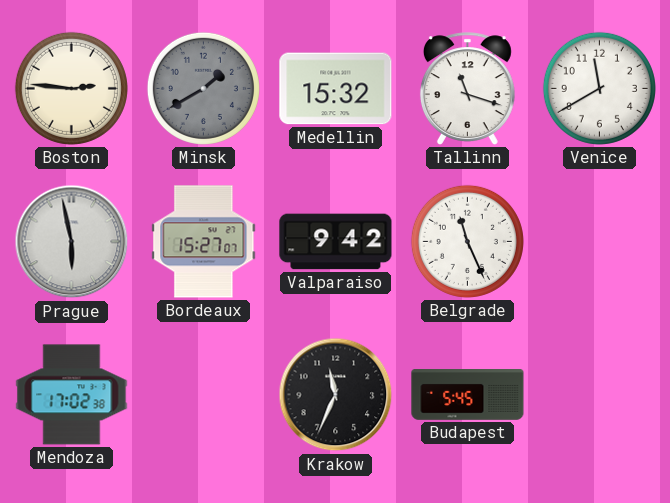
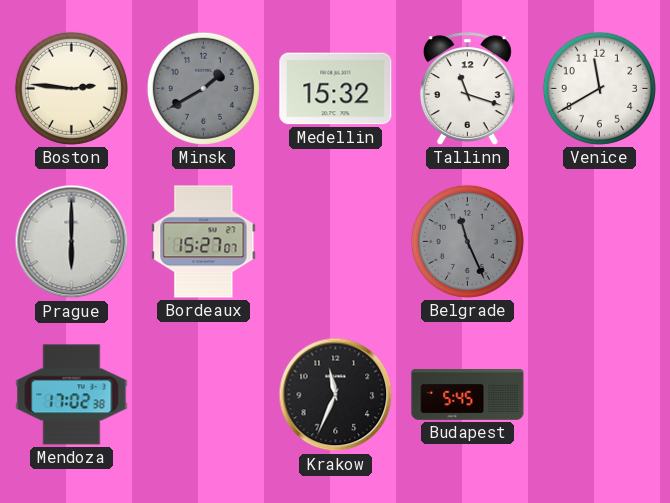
Prague: 5:58 -> 6:00 (72, 242)
Valparaiso: 9:42 -> none (336, 242)
Belgrade dial: white -> grey (467, 241)
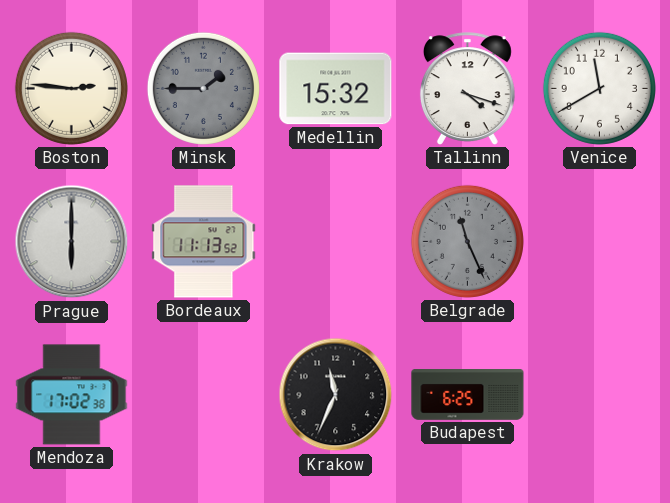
Minsk: 1:40 -> 1:45 (203, 88)
Tallinn: 11:18 -> 4:18 (467, 89)
Bordeaux: 15:27 -> 11:13 (204, 242)
Budapest: 5:45 -> 6:25 (468, 395)
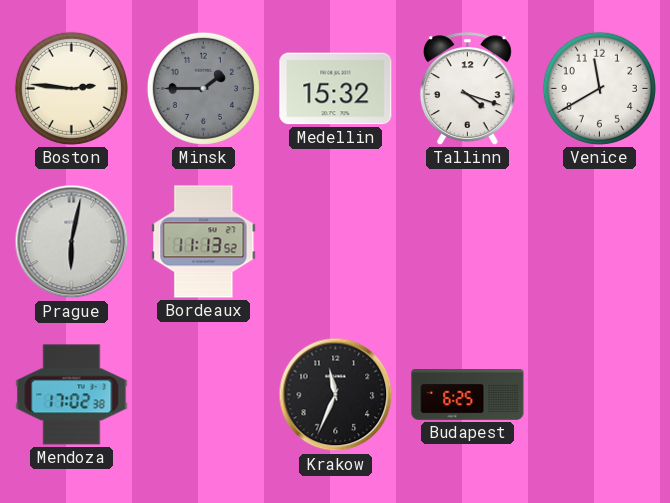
Prague: 6:00 -> 6:02 (72, 242)
Belgrade: 11:26 -> none (467, 241)
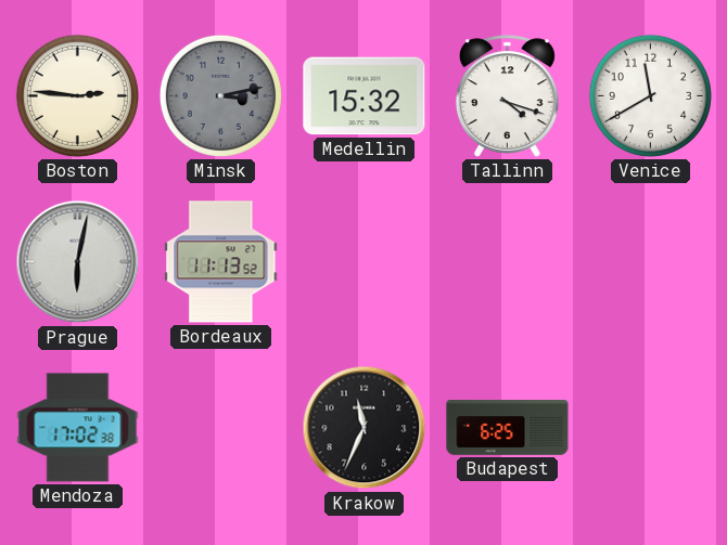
Minsk: 1:45 -> 3:13 (220, 95)
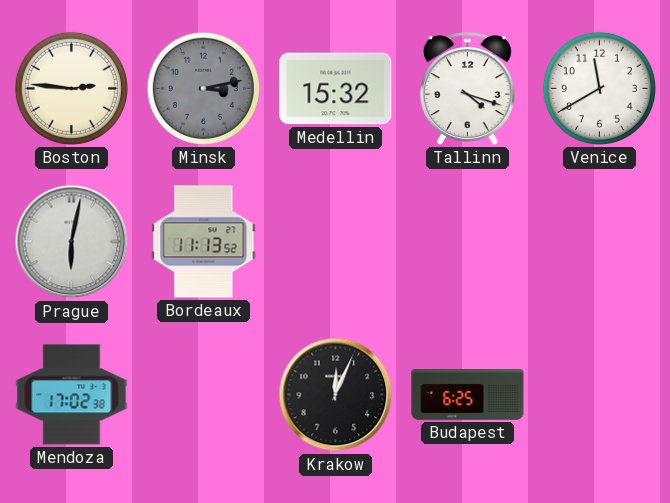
Krakow: 11:34 -> 12:04 (336, 395)
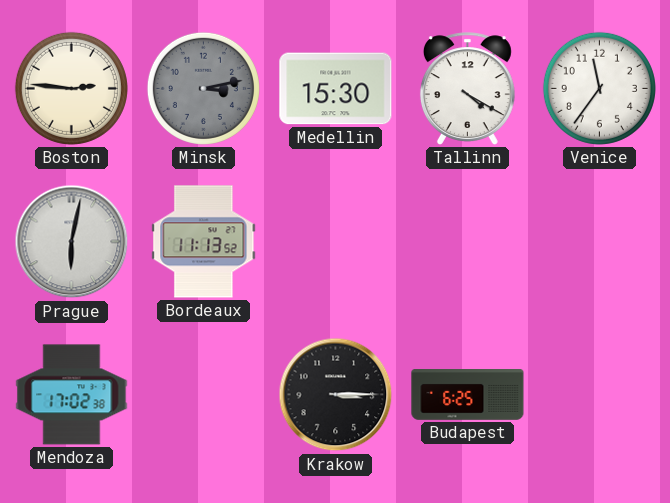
Medellin: 15:32 -> 15:30 (336, 89)
Tallinn: 4:18 -> 4:20 (467, 89)
Venice: 11:40 -> 11:36 (599, 88)
Krakow: 12:04 -> 3:15 (336, 395)
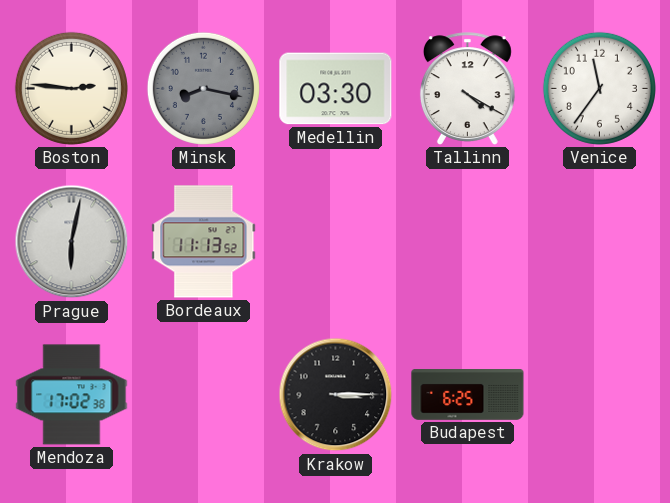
Minsk: 3:13 -> 8:17 (203, 88)
Medellin: 15:30 -> 03:30 (336, 89)
